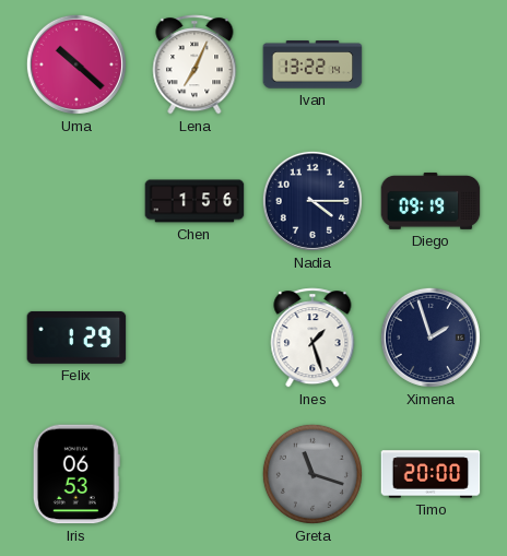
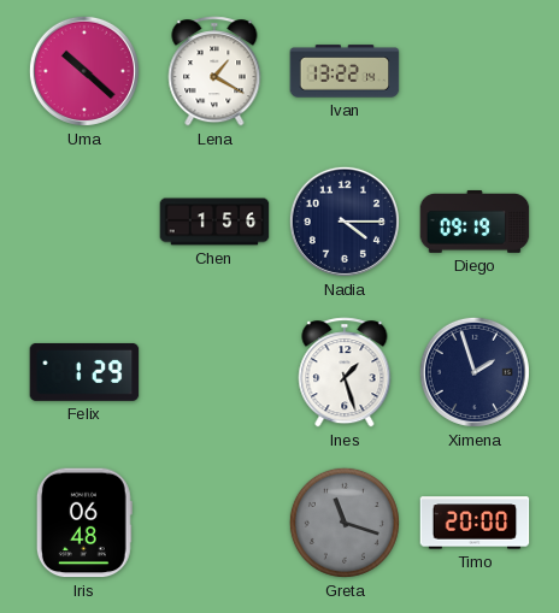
Lena: 7:04 -> 1:20 (214, 71)
Iris: 06:53 -> 06:48 (84, 523)
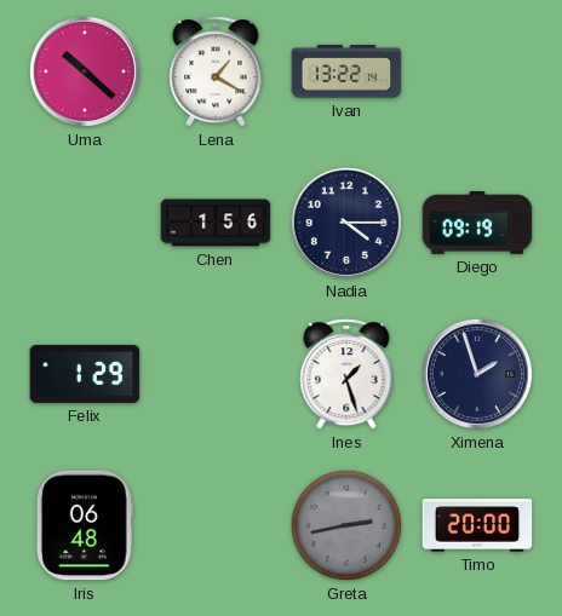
Greta: 11:18 -> 2:43 (346, 525)
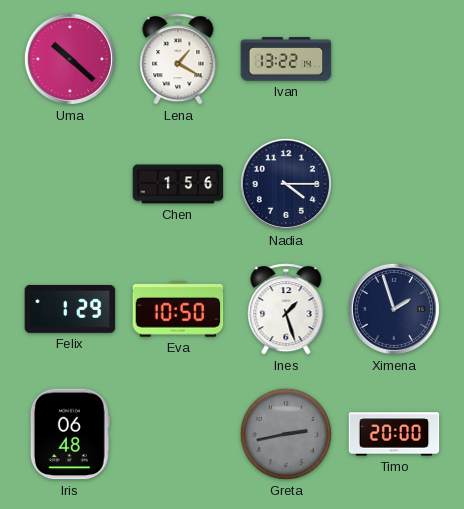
Diego: 09:19 -> none (477, 223)
Eva: none -> 10:50 (178, 309)
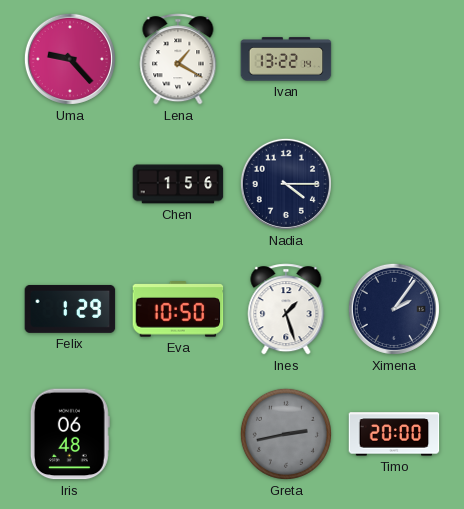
Uma: 10:22 -> 9:23 (70, 59)
Ximena: 1:57 -> 2:06 (394, 309)
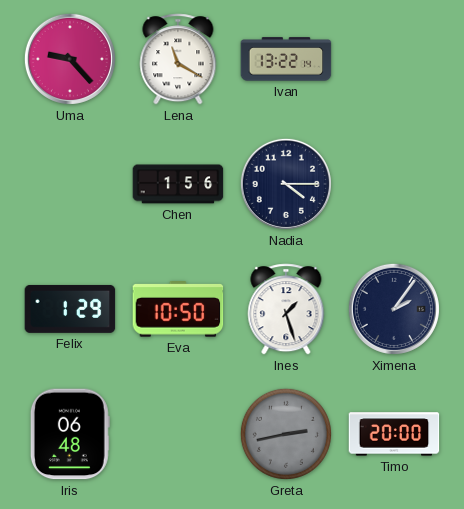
Lena: 1:20 -> 11:20 (178, 59)
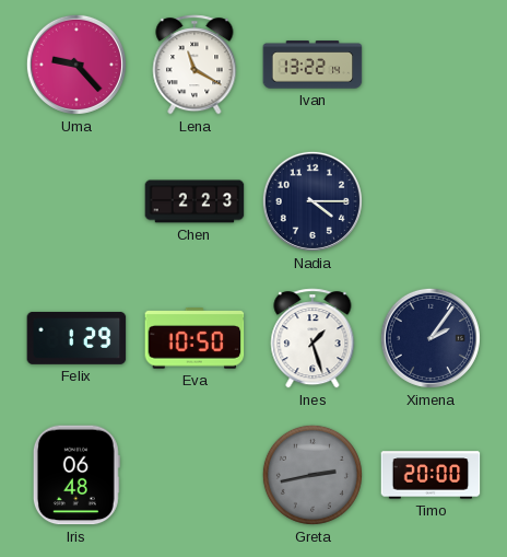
Chen: 1:56 -> 2:23 (194, 201)
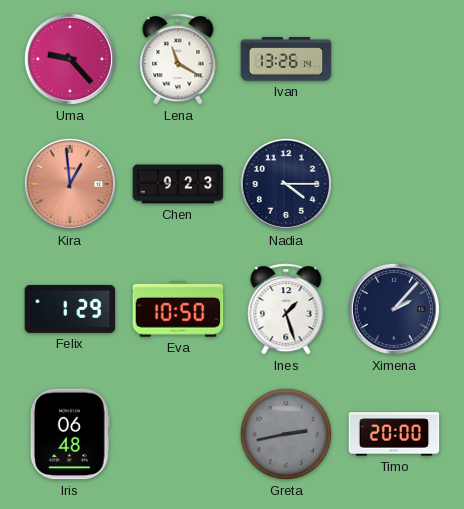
Ivan: 13:22 -> 13:26 (286, 59)
Kira: none -> 12:59 (70, 184)
Chen: 2:23 -> 9:23 (178, 184)
Ximena: 2:06 -> 2:07 (394, 309)
